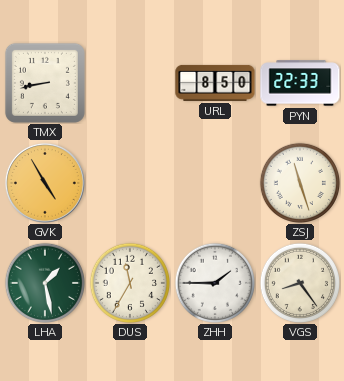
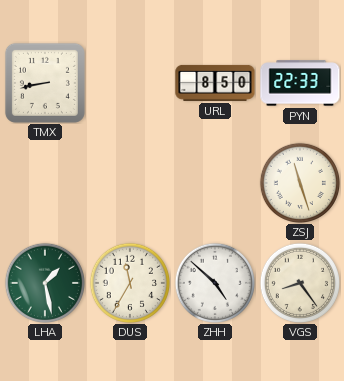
GVK: 4:55 -> none (45, 183)
ZHH: 1:45 -> 4:52 (214, 282)
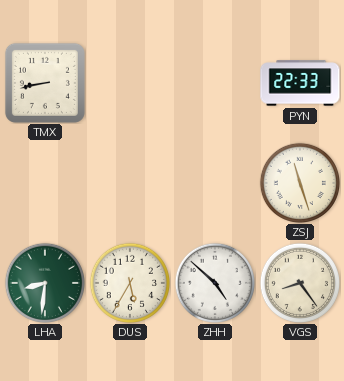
URL: 8:50 -> none (215, 83)
LHA: 1:28 -> 8:31 (44, 282)
DUS: 11:35 -> 5:35 (129, 282)
